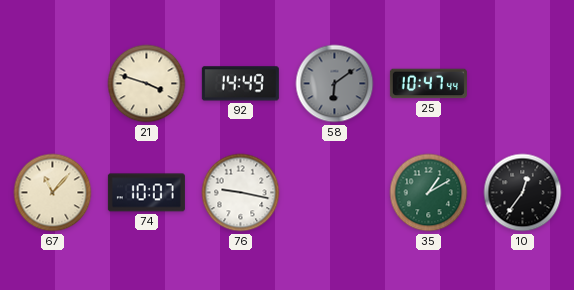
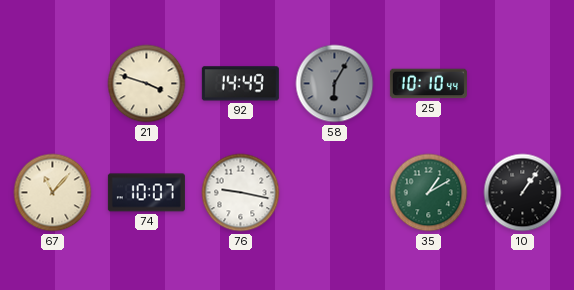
58: 6:09 -> 6:05 (335, 84)
25: 10:47 -> 10:10 (428, 84)
10: 12:36 -> 1:06 (523, 193)
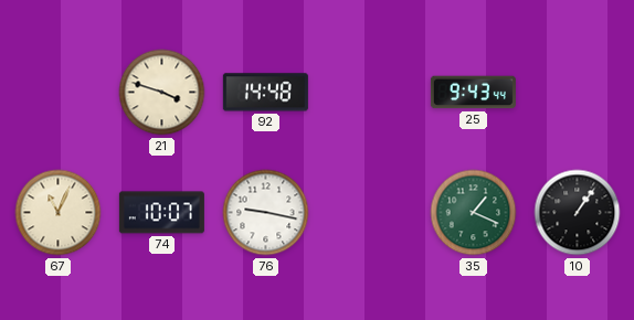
92: 14:49 -> 14:48 (265, 93)
58: 6:05 -> none (335, 84)
25: 10:10 -> 9:43 (473, 93)
67: 11:07 -> 11:04 (59, 213)
35: 1:10 -> 1:19 (474, 213)
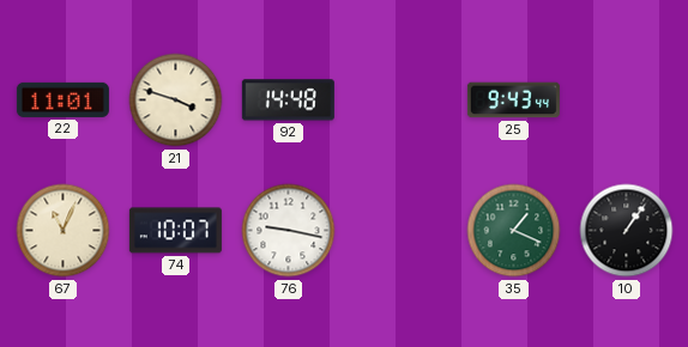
22: none -> 11:01 (62, 99)
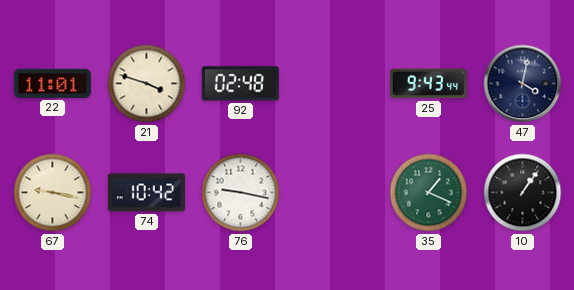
92: 14:48 -> 02:48 (240, 84)
47: none -> 4:02 (523, 84)
67: 11:04 -> 9:17 (53, 193)
74: 10:07 -> 10:42 (146, 193)
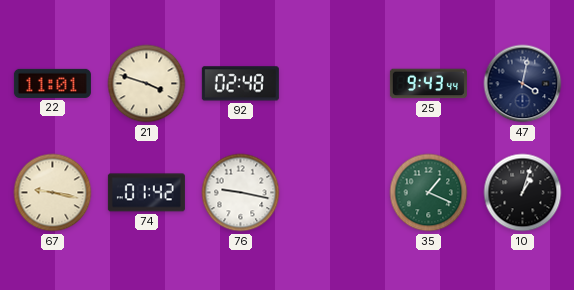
74: 10:42 -> 01:42 (146, 193)
10: 1:06 -> 1:03 (523, 193)
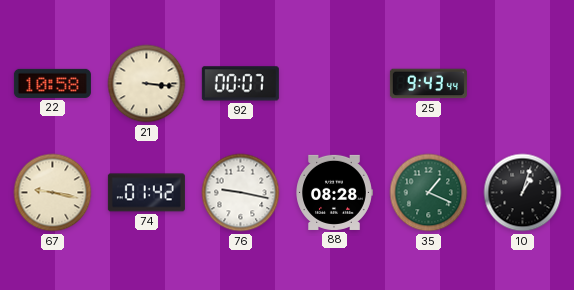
22: 11:01 -> 10:58 (52, 83)
21: 3:48 -> 3:16 (147, 84)
92: 02:48 -> 00:07 (240, 84)
47: 4:02 -> none (523, 84)
88: none -> 08:28 (334, 192)
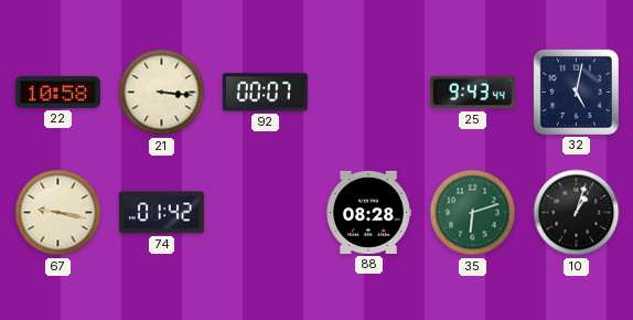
32: none -> 5:02 (576, 92)
76: 9:17 -> none (241, 193)
35: 1:19 -> 6:12 (473, 213)
